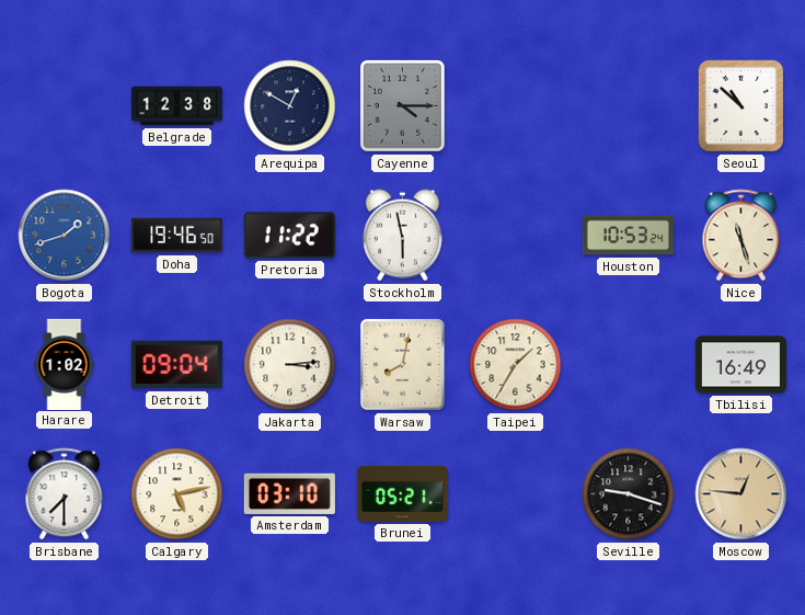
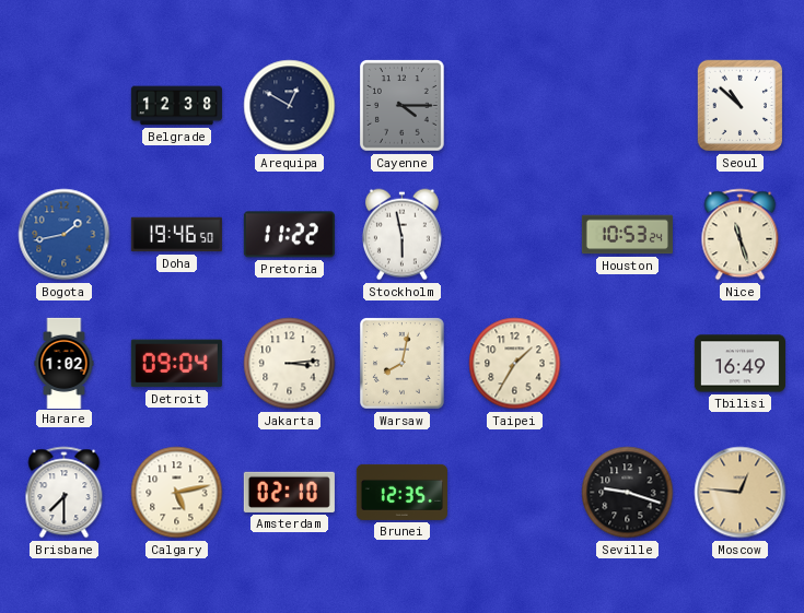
Bogota: 1:42 -> 1:43 (65, 235)
Amsterdam: 03:10 -> 02:10 (289, 492)
Brunei: 05:21 -> 12:35 (401, 492)
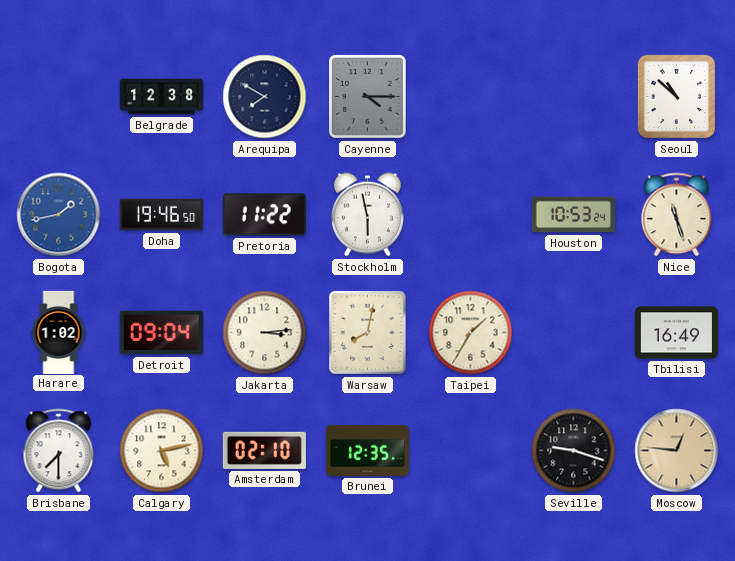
Arequipa: 12:50 -> 7:50 (265, 97)
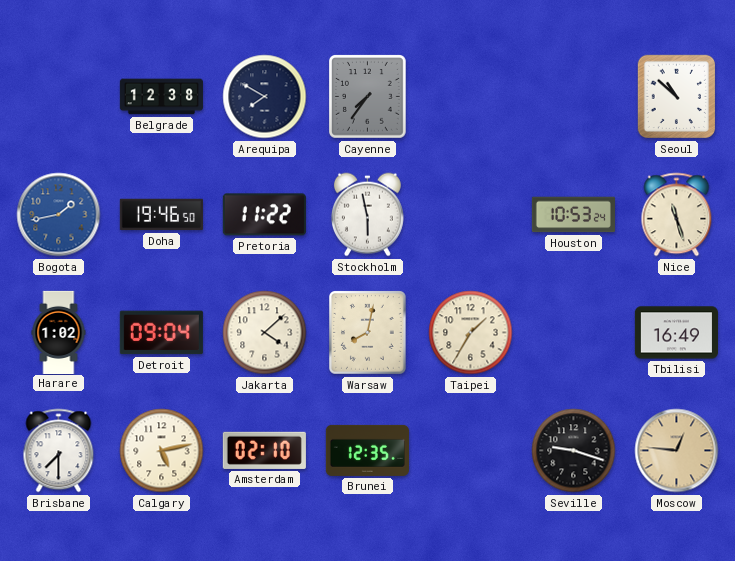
Cayenne: 4:15 -> 7:36 (368, 97)
Jakarta: 3:14 -> 4:08 (265, 333)
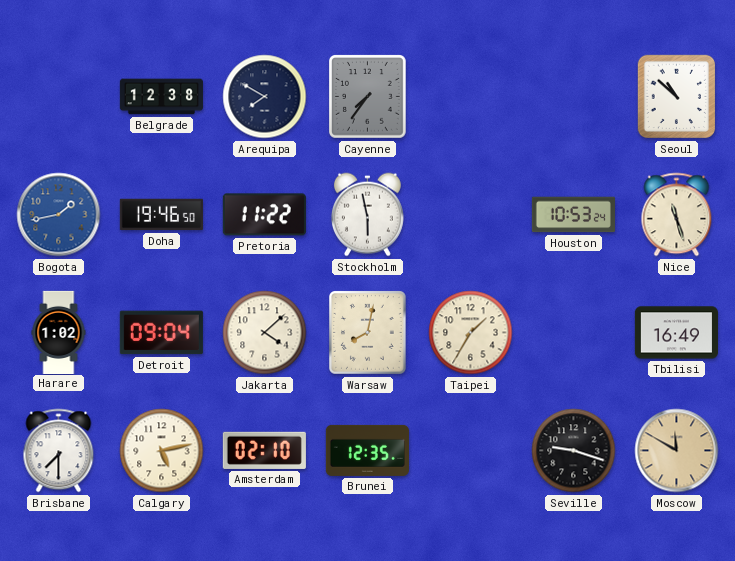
Moscow: 12:46 -> 11:50 (677, 451)
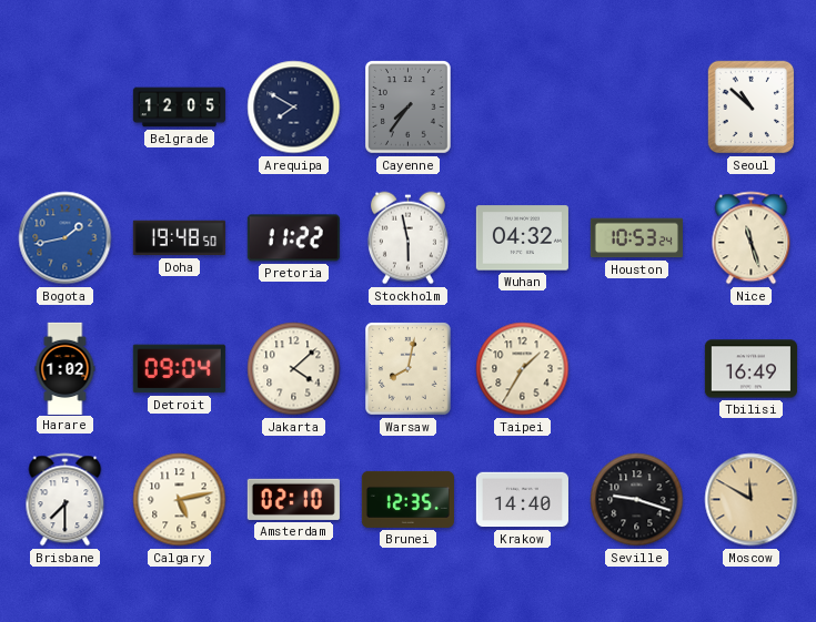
Belgrade: 12:38 -> 12:05 (179, 108)
Doha: 19:46 -> 19:48 (179, 238)
Wuhan: none -> 04:32 (522, 238)
Krakow: none -> 14:40 (522, 500)
